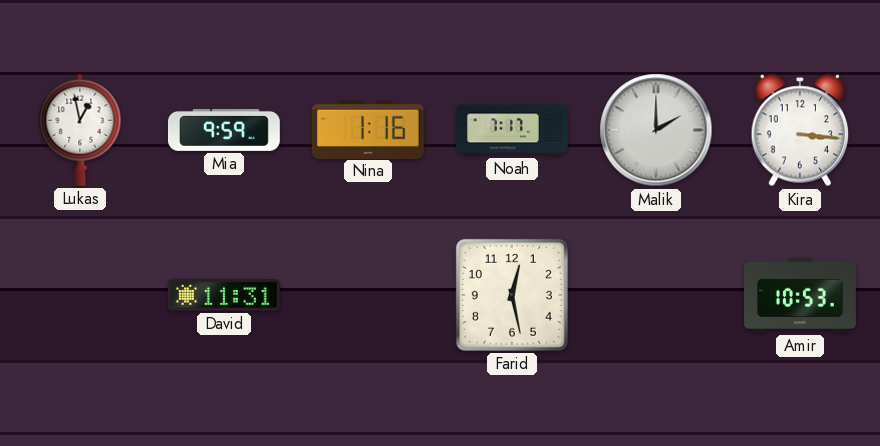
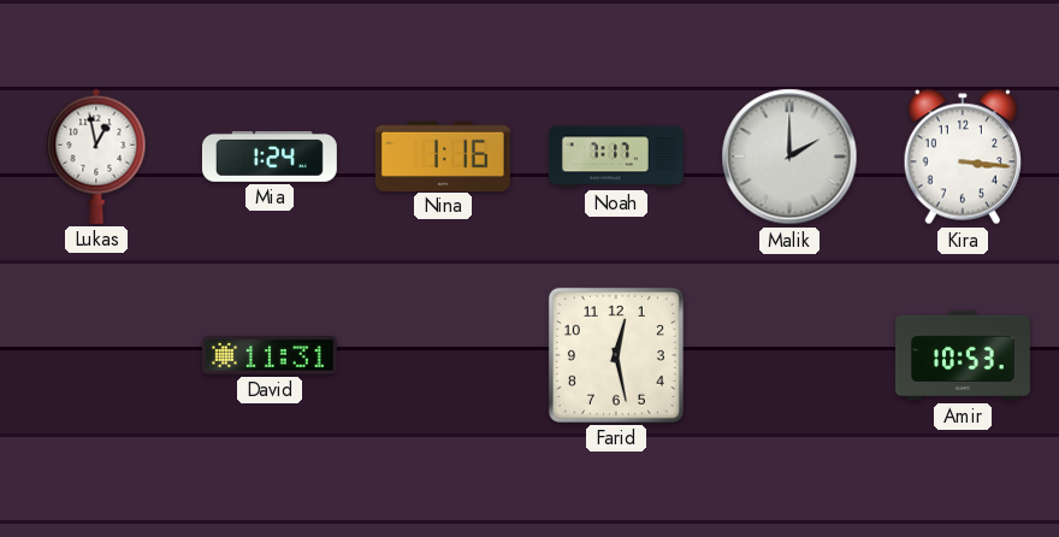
Mia: 9:59 -> 1:24 (270, 157)
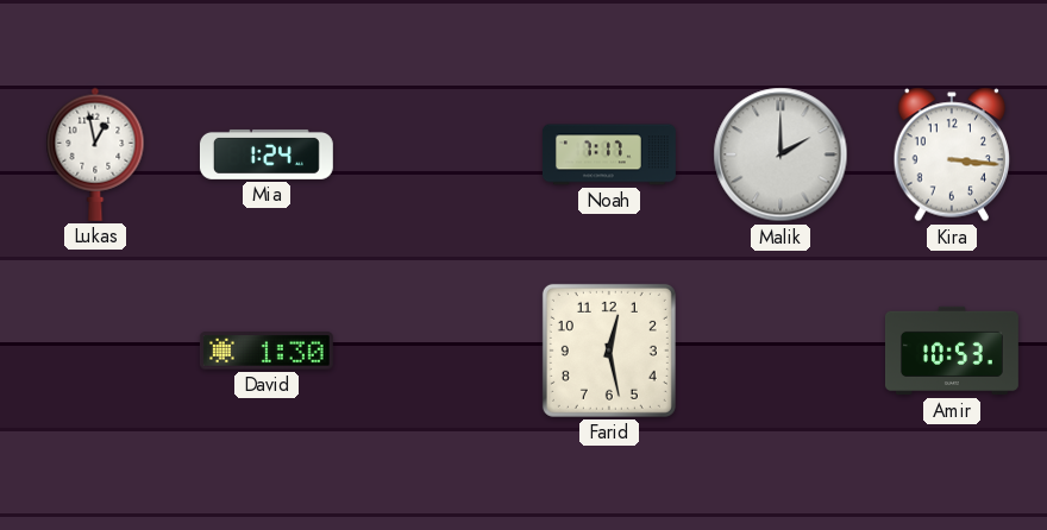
Nina: 1:16 -> none (443, 155)
David: 11:31 -> 1:30 (267, 351)
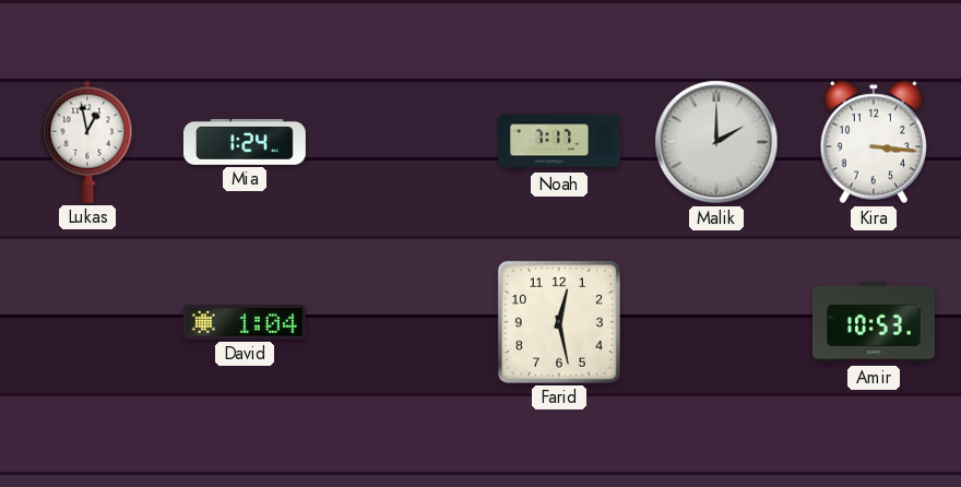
David: 1:30 -> 1:04 (245, 322)
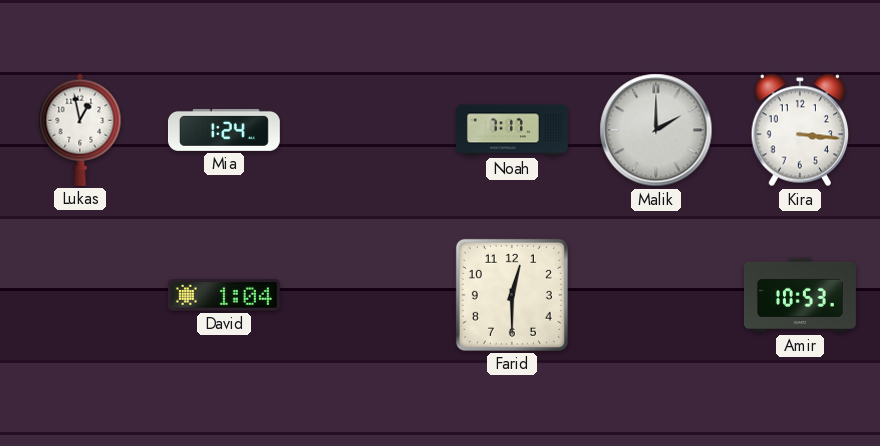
Farid: 12:28 -> 12:30 (512, 295)
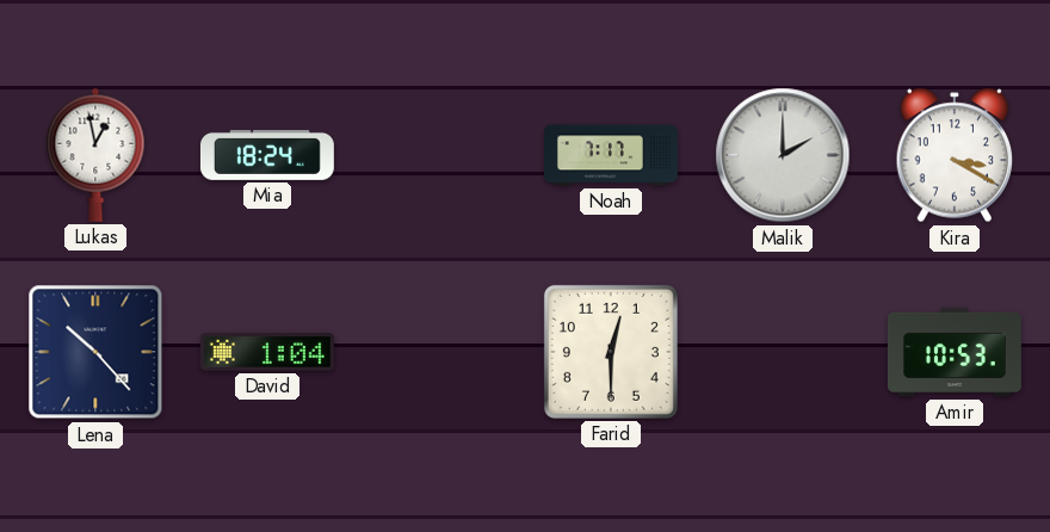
Mia: 1:24 -> 18:24 (267, 155)
Kira: 3:16 -> 3:20 (955, 155)
Lena: none -> 10:23 (95, 352)
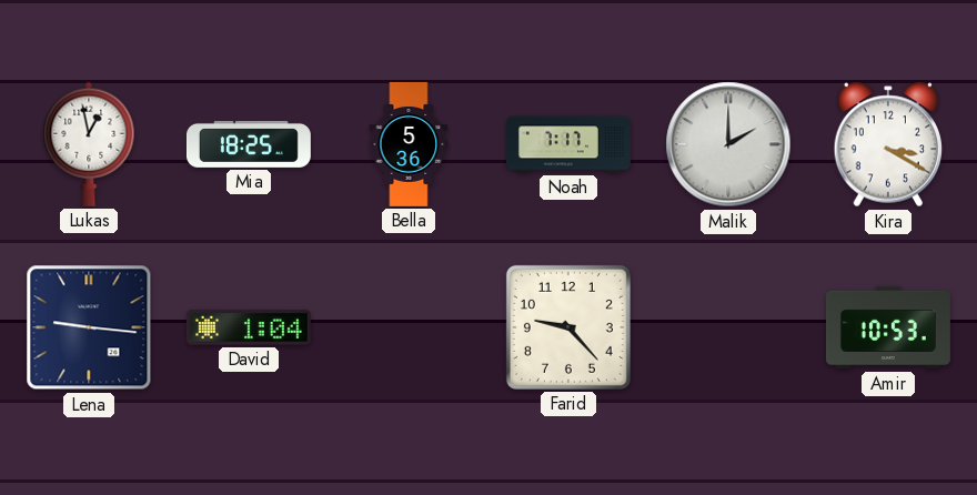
Mia: 18:24 -> 18:25 (249, 144)
Bella: none -> 5:36 (409, 144)
Lena: 10:23 -> 9:16 (89, 327)
Farid: 12:30 -> 9:23 (568, 327)
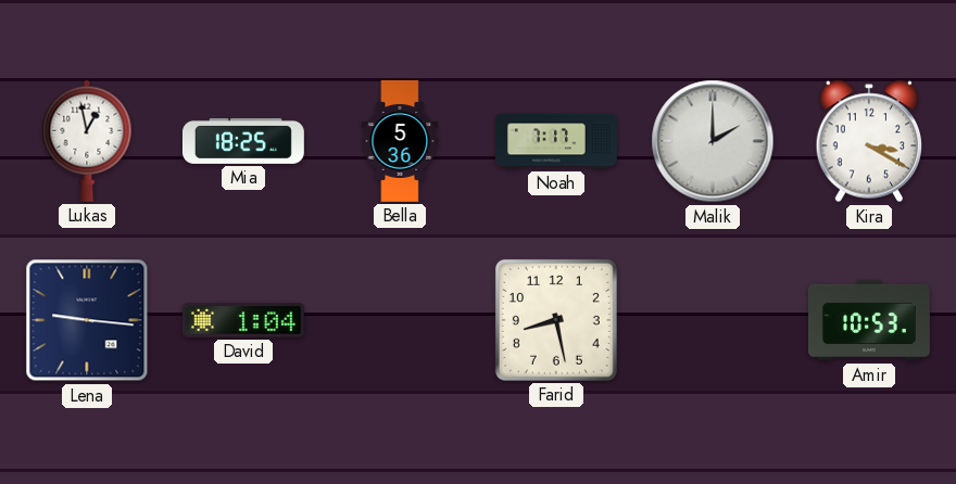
Farid: 9:23 -> 8:28 (556, 320)
